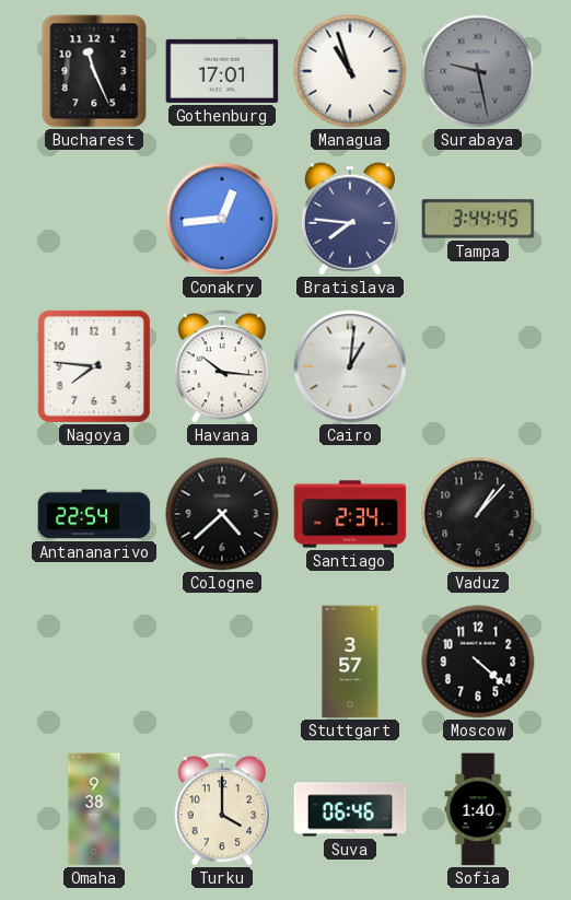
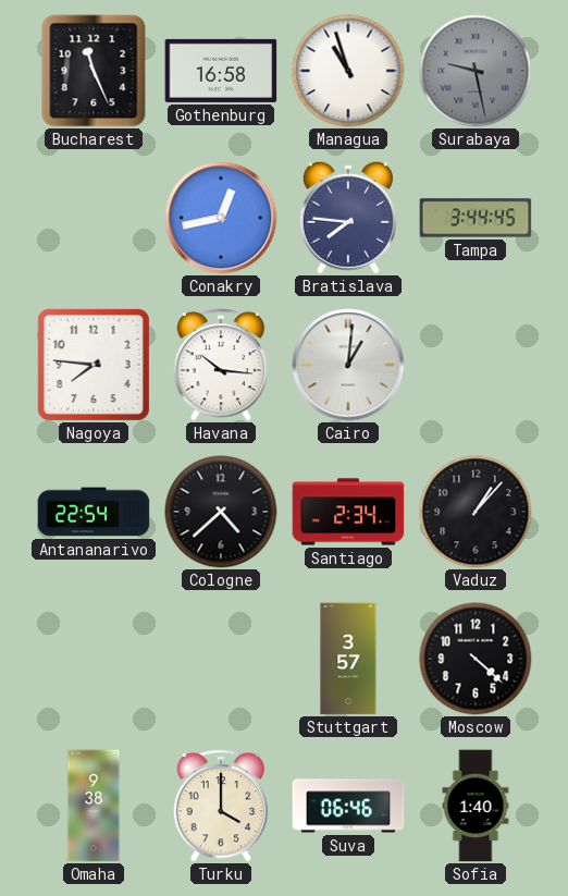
Gothenburg: 17:01 -> 16:58 (221, 71)
Conakry: 12:44 -> 12:43 (221, 218)
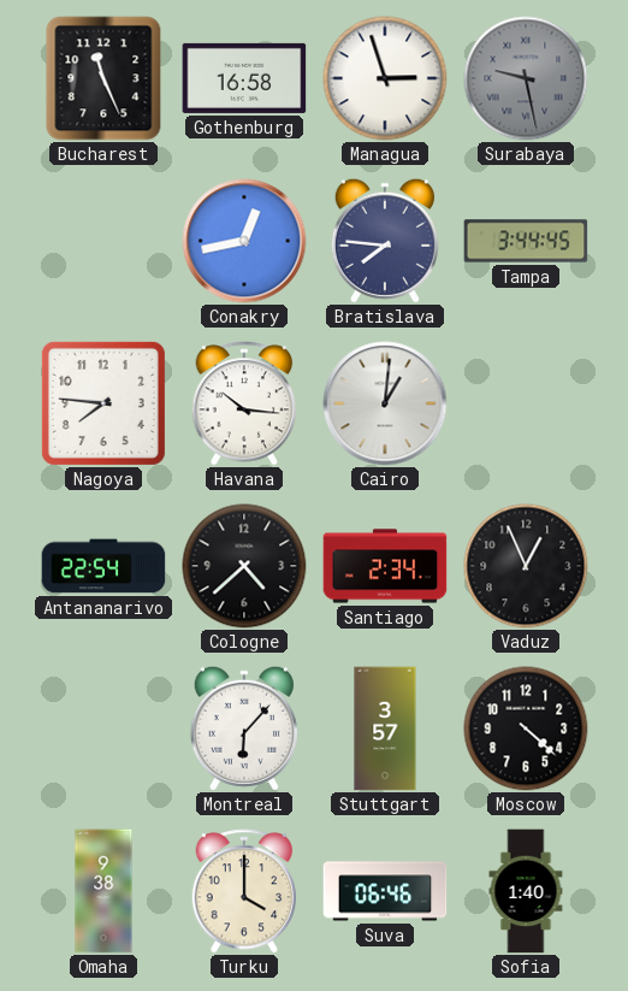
Managua: 10:57 -> 2:57 (385, 78)
Vaduz: 1:07 -> 12:56 (526, 566)
Montreal: none -> 6:07 (244, 728)
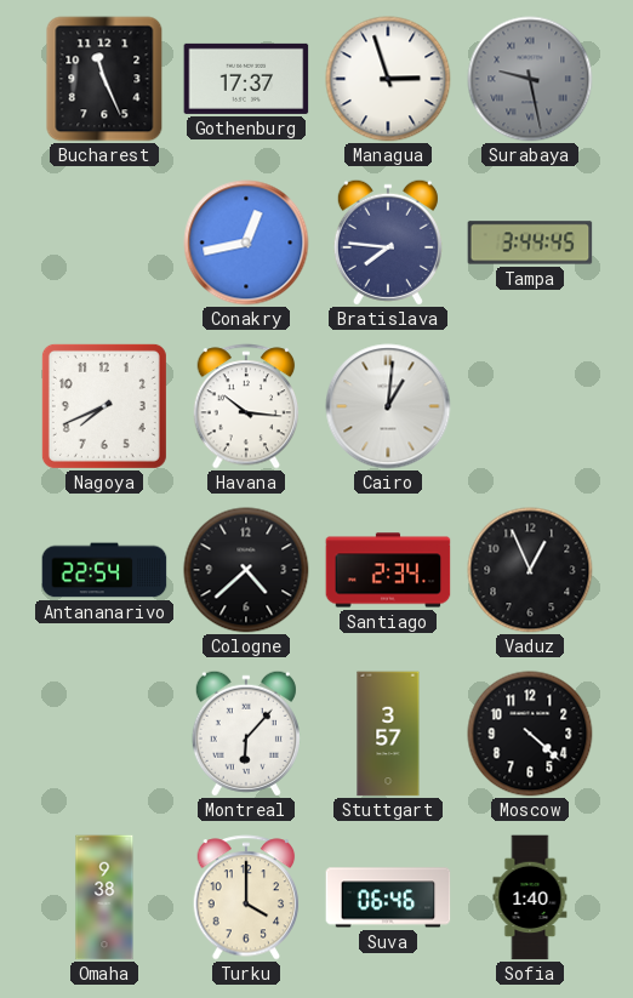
Gothenburg: 16:58 -> 17:37 (246, 79)
Nagoya: 7:46 -> 7:41 (104, 406)
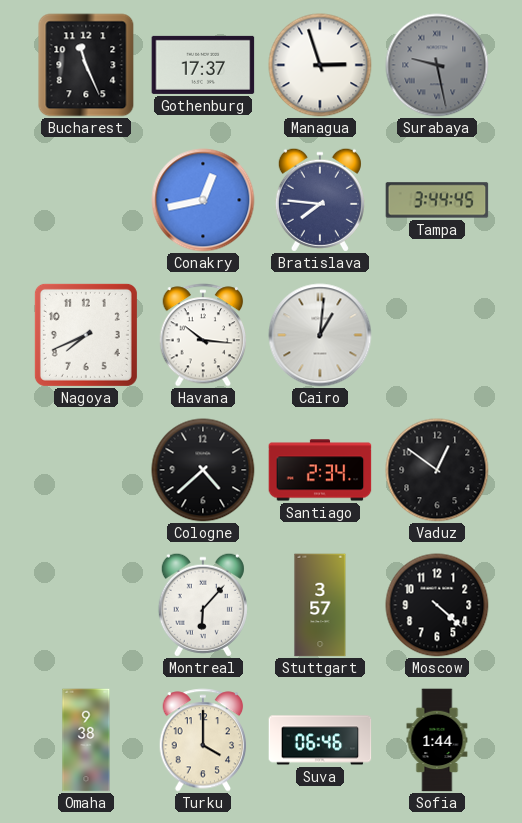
Antananarivo: 22:54 -> none (104, 570)
Vaduz: 12:56 -> 12:51 (437, 470)
Sofia: 1:40 -> 1:44 (437, 740)
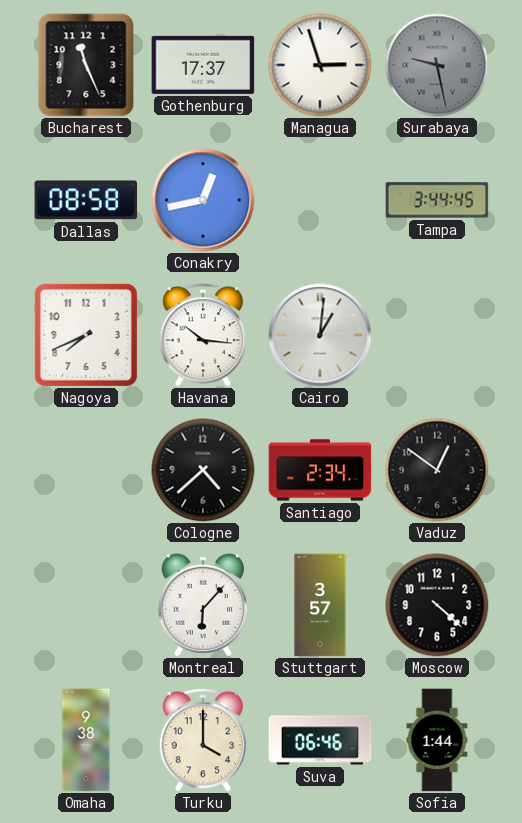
Dallas: none -> 08:58 (86, 200)
Bratislava: 7:46 -> none (320, 200)
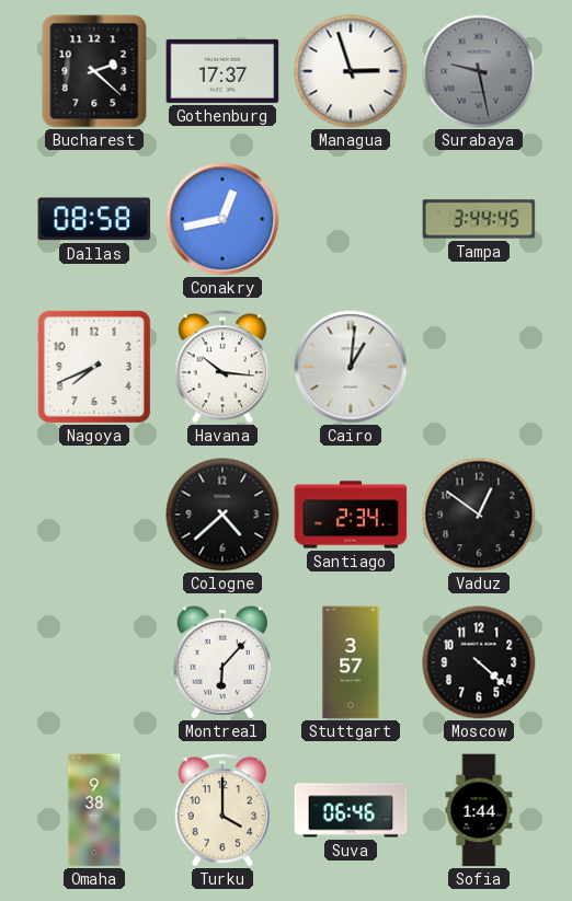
Bucharest: 11:26 -> 2:22 (94, 71)
